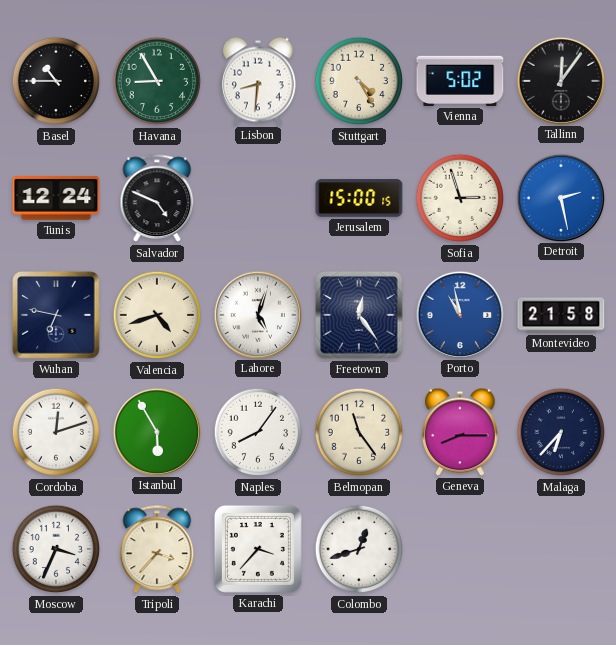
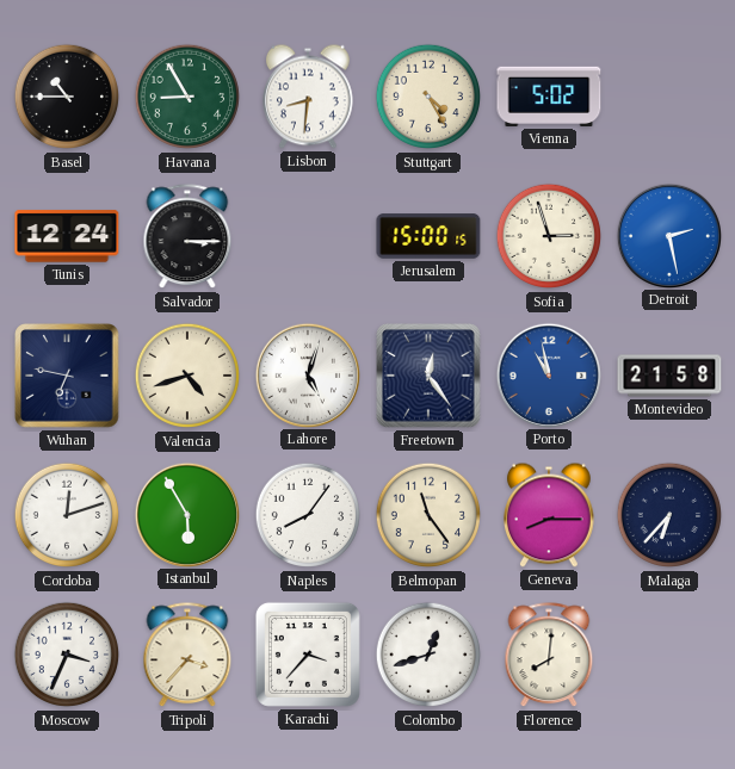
Tallinn: 12:06 -> none (560, 80)
Salvador: 4:49 -> 3:15 (187, 237)
Florence: none -> 8:01 (549, 656)
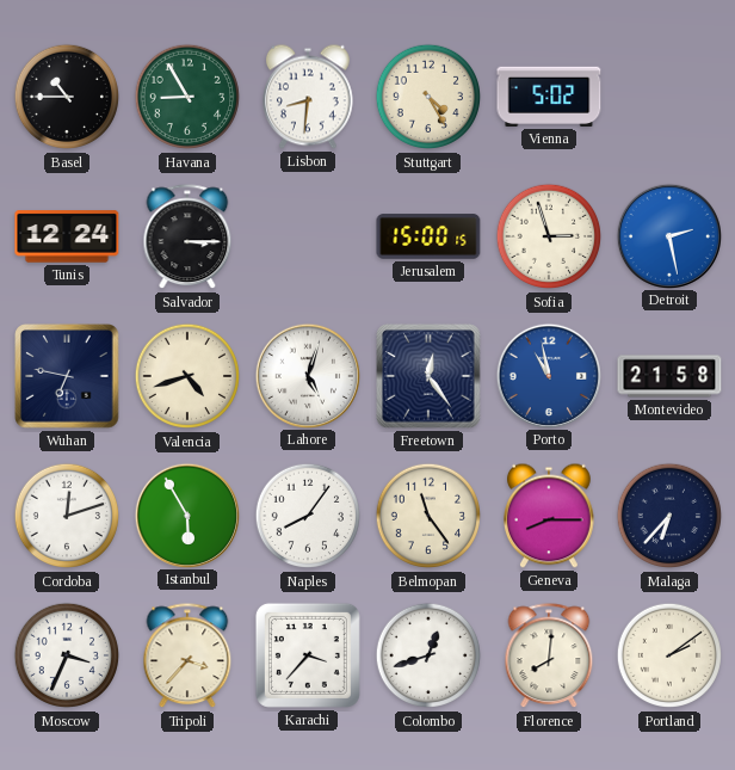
Portland: none -> 2:09 (669, 655)
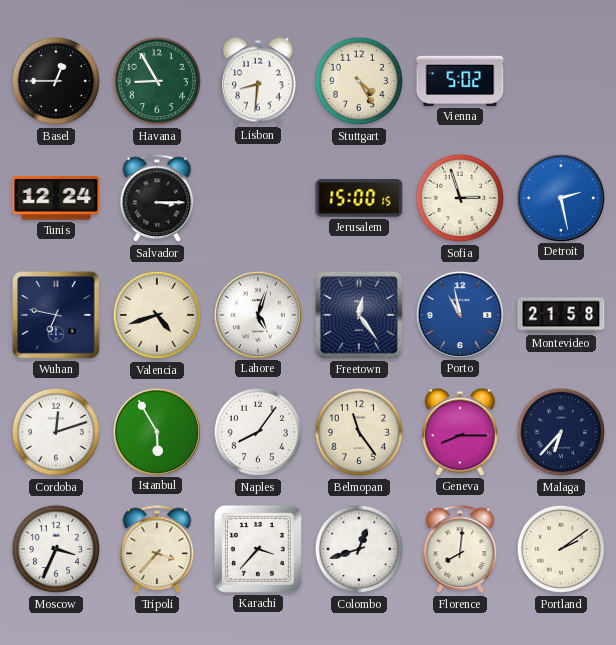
Basel: 10:45 -> 12:45 (56, 81)
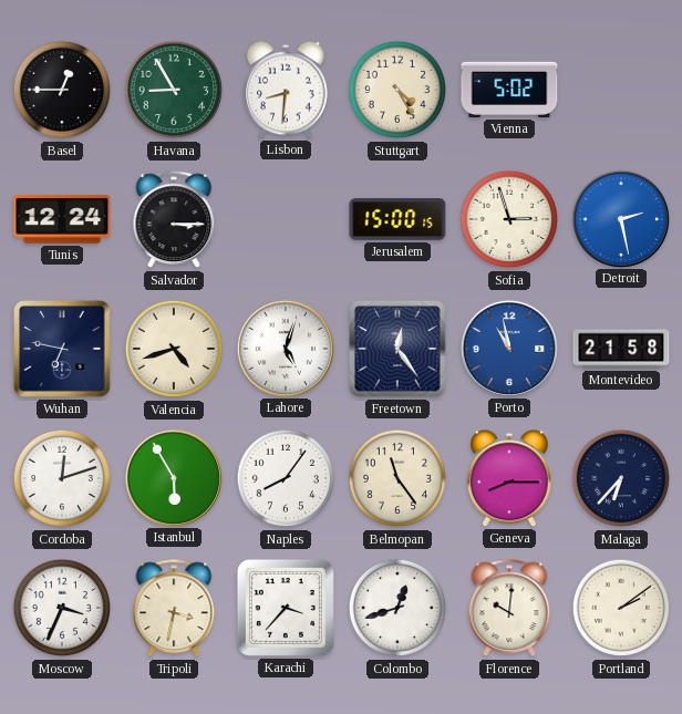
Tripoli: 3:37 -> 3:32 (174, 609)
Florence: 8:01 -> 10:01 (509, 609)
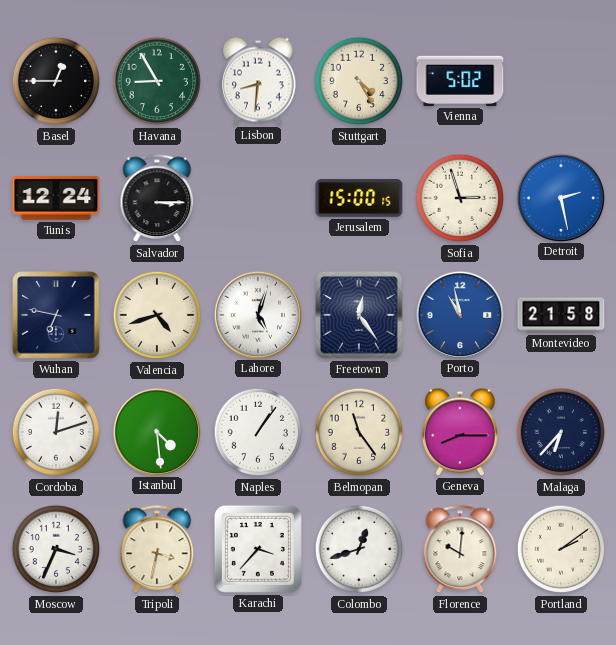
Istanbul: 5:55 -> 4:29 (156, 431)
Naples: 8:06 -> 1:06 (258, 432)
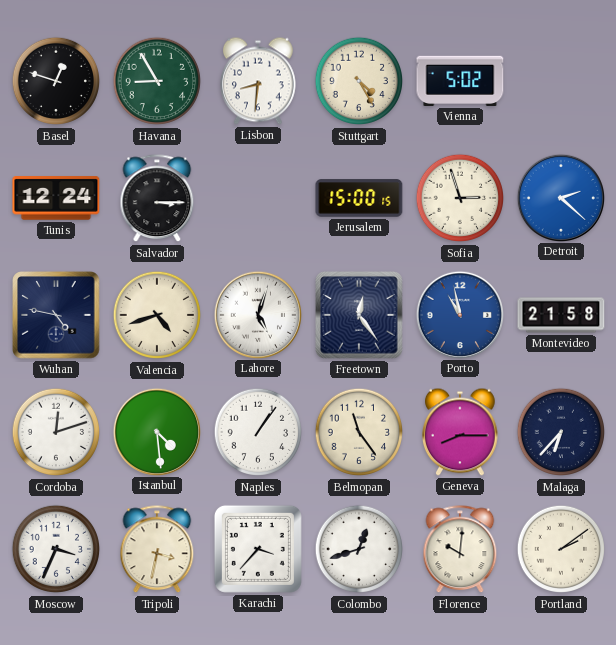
Basel: 12:45 -> 12:48 (56, 81)
Detroit: 2:28 -> 2:22 (560, 197)
Wuhan: 6:47 -> 4:47 (56, 315)
